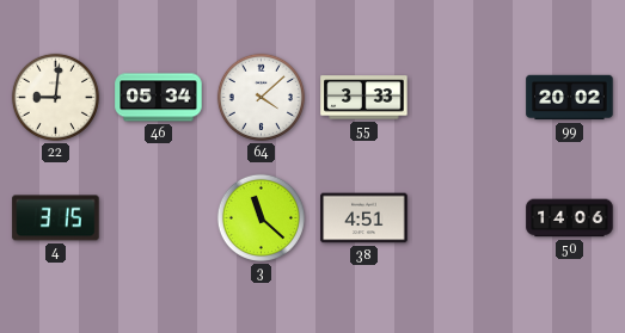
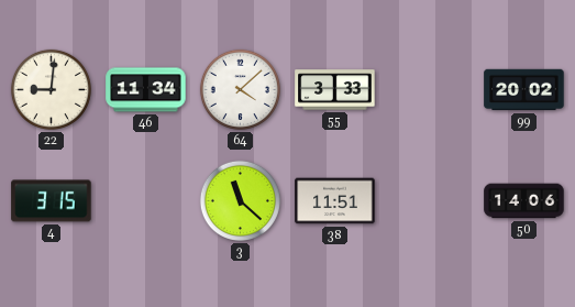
46: 05:34 -> 11:34 (146, 90)
38: 4:51 -> 11:51 (335, 201)
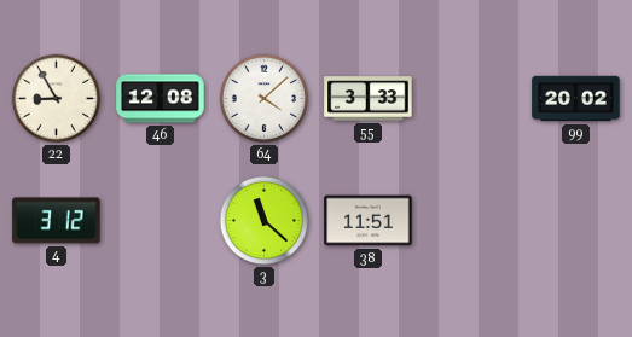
22: 9:01 -> 8:55 (56, 98)
46: 11:34 -> 12:08 (161, 99)
4: 3:15 -> 3:12 (57, 221)
50: 14:06 -> none (524, 201)
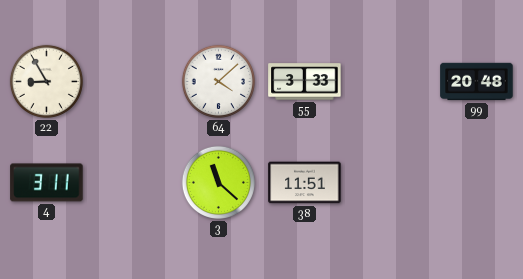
46: 12:08 -> none (161, 99)
99: 20:02 -> 20:48 (477, 82)
4: 3:12 -> 3:11 (47, 183)
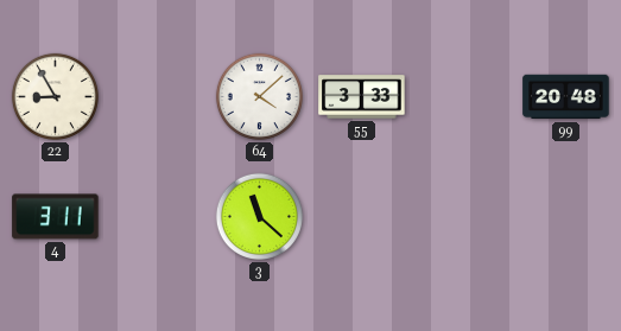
38: 11:51 -> none (305, 183)
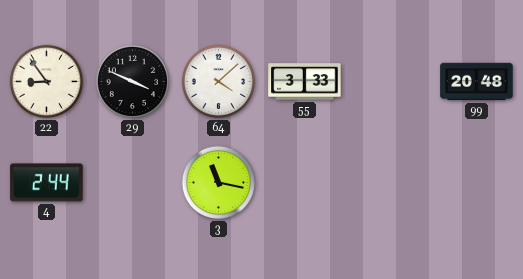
22: 8:55 -> 8:54 (46, 81)
29: none -> 3:49 (132, 81)
4: 3:11 -> 2:44 (47, 183)
3: 11:22 -> 11:17 (218, 182)
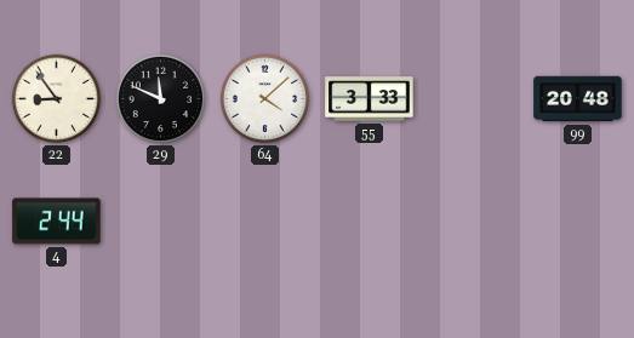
29: 3:49 -> 11:49 (160, 98)
3: 11:17 -> none (218, 182)
